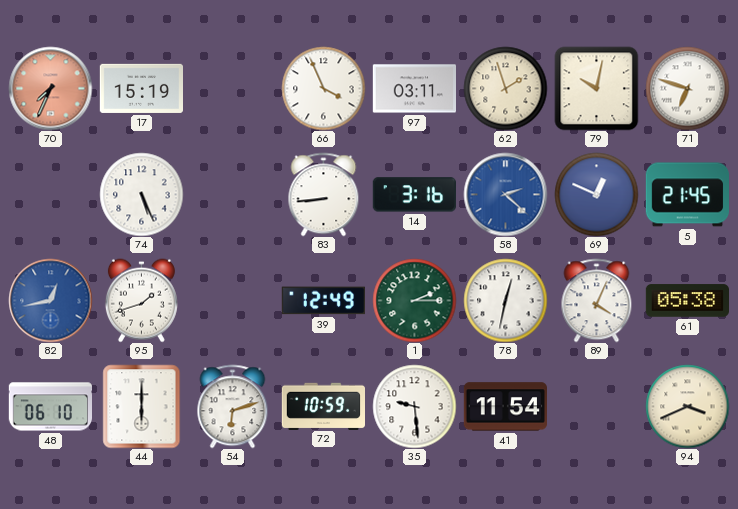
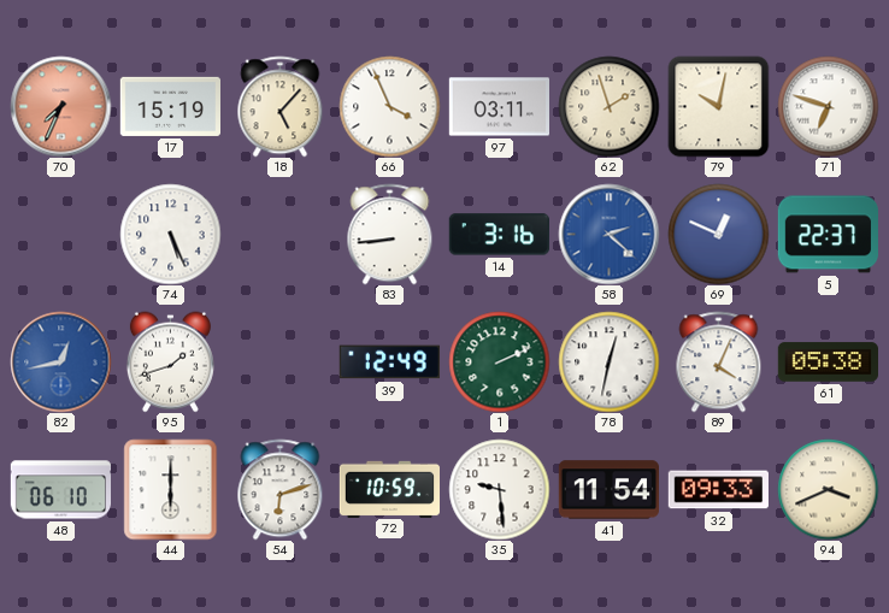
18: none -> 5:07 (281, 106)
5: 21:45 -> 22:37 (828, 235)
1: 2:15 -> 2:11 (499, 361)
32: none -> 09:33 (718, 490)
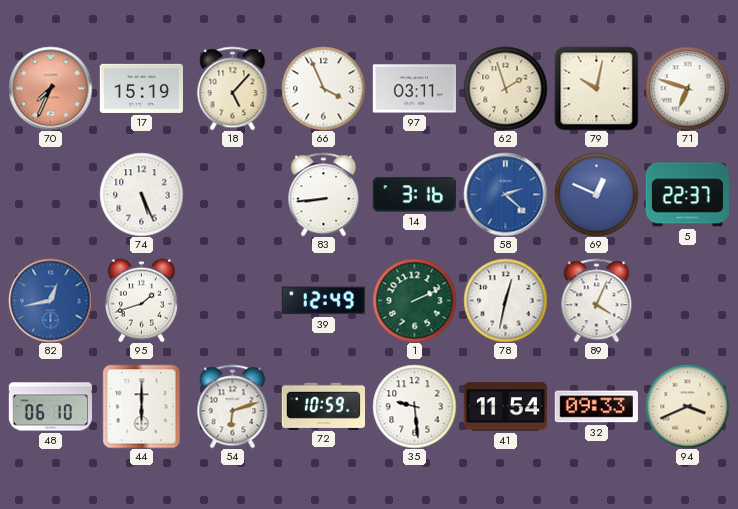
61: 05:38 -> none (828, 363)
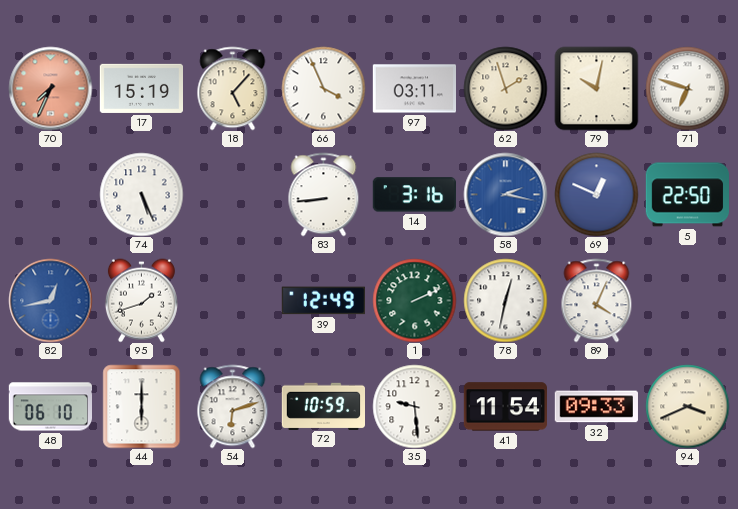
58: 2:22 -> 2:17 (505, 194)
5: 22:37 -> 22:50 (687, 195)
